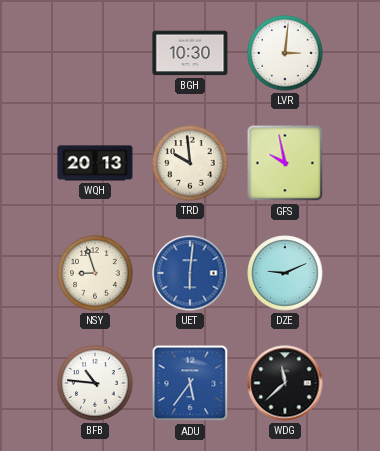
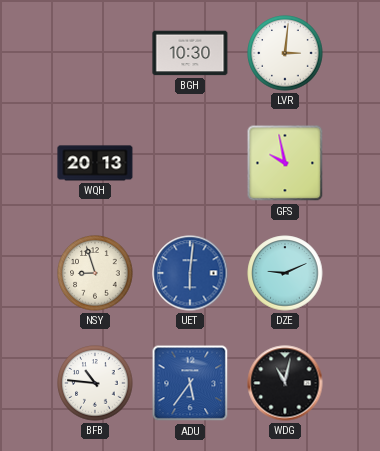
TRD: 9:59 -> none (190, 163)
WDG: 11:38 -> 11:02 (285, 383)
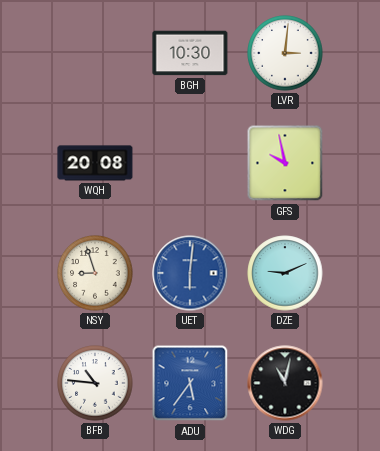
WQH: 20:13 -> 20:08 (95, 163)
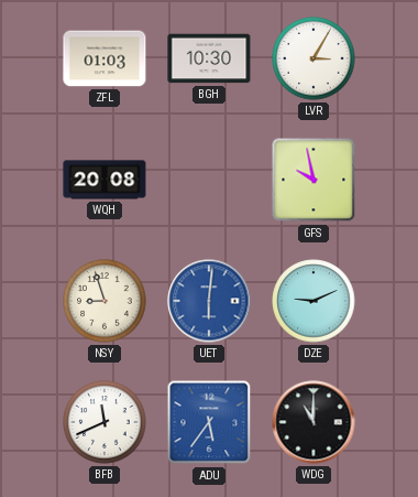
ZFL: none -> 01:03 (105, 58)
LVR: 3:01 -> 3:05 (313, 58)
BFB: 10:46 -> 11:41 (105, 422)
WDG: 11:02 -> 11:00 (313, 422)
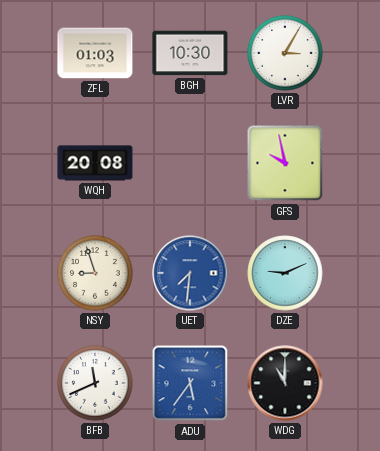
UET: 6:01 -> 7:31 (190, 273)
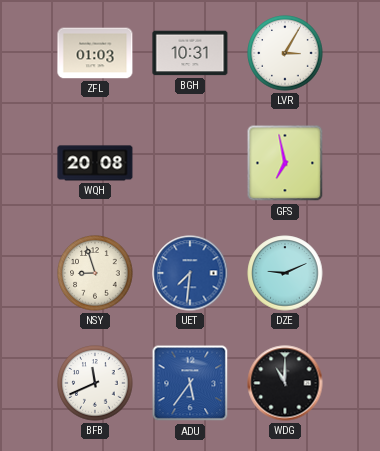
BGH: 10:30 -> 10:31 (190, 53)
GFS: 9:58 -> 6:58 (285, 163)
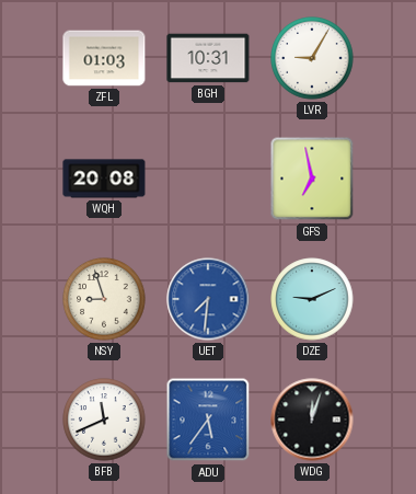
LVR: 3:05 -> 9:05 (312, 58)
WDG: 11:00 -> 12:03 (312, 420)
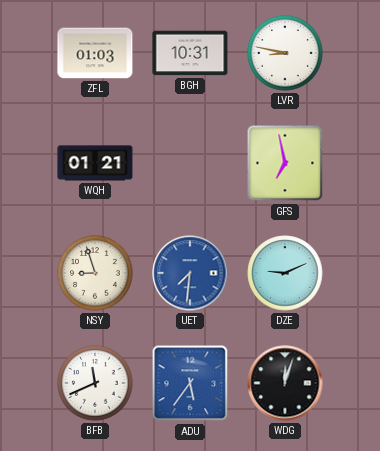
LVR: 9:05 -> 8:47 (285, 53)
WQH: 20:08 -> 01:21 (95, 163)
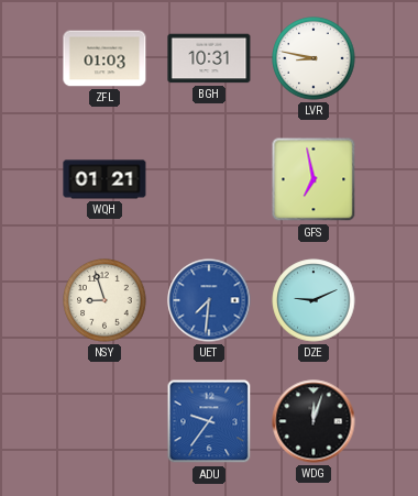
BFB: 11:41 -> none (95, 383)
ADU: 5:36 -> 9:36 (209, 421)
